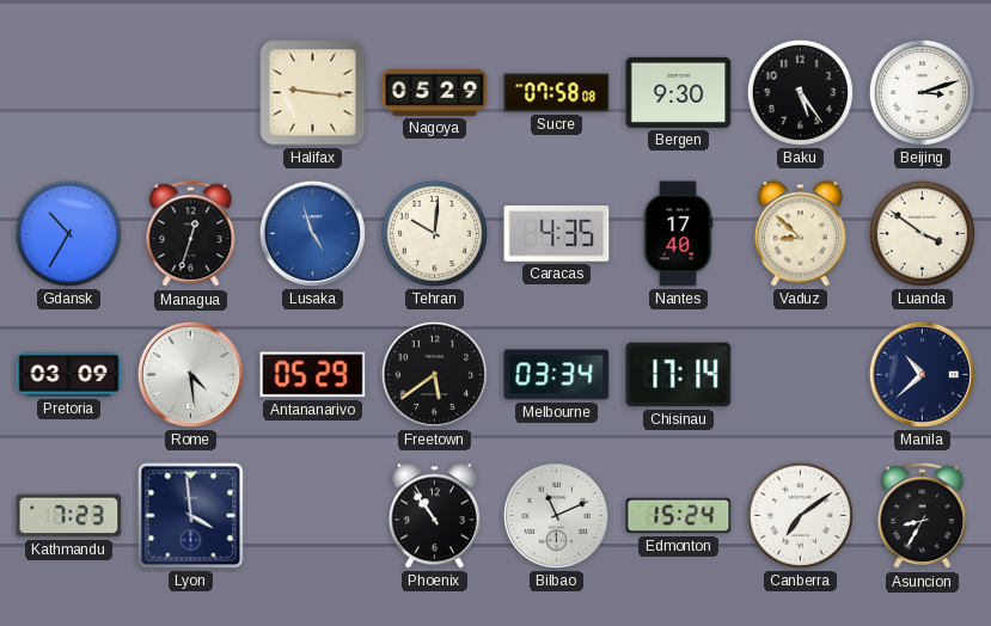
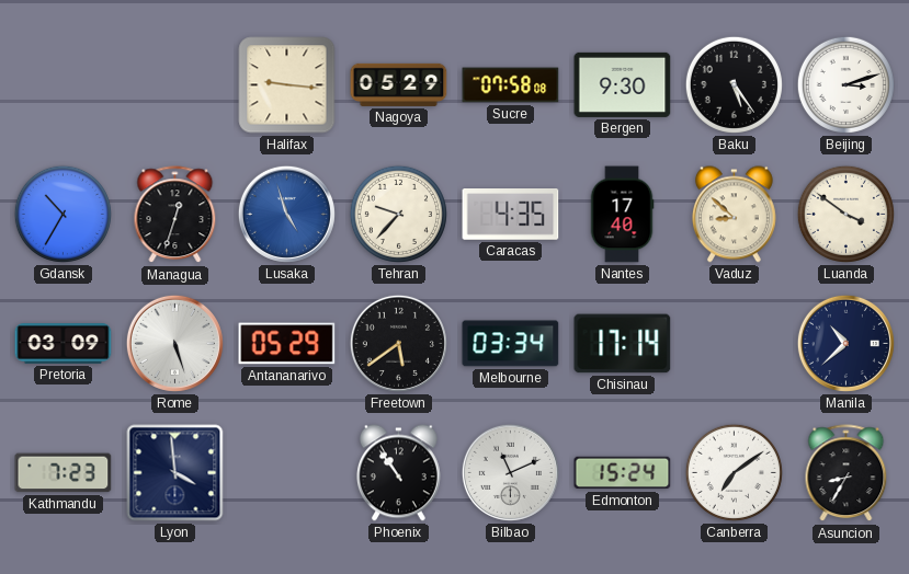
Tehran: 10:01 -> 9:37 (398, 214)
Rome: 4:29 -> 5:27 (174, 343)
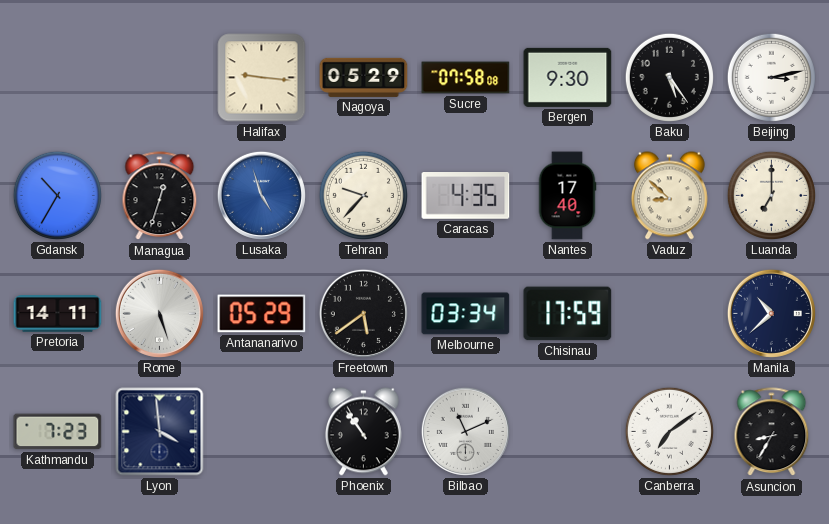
Beijing: 3:12 -> 3:13 (771, 77)
Luanda: 3:51 -> 7:00 (771, 195)
Pretoria: 03:09 -> 14:11 (58, 314)
Chisinau: 17:14 -> 17:59 (568, 314)
Edmonton: 15:24 -> none (623, 473)
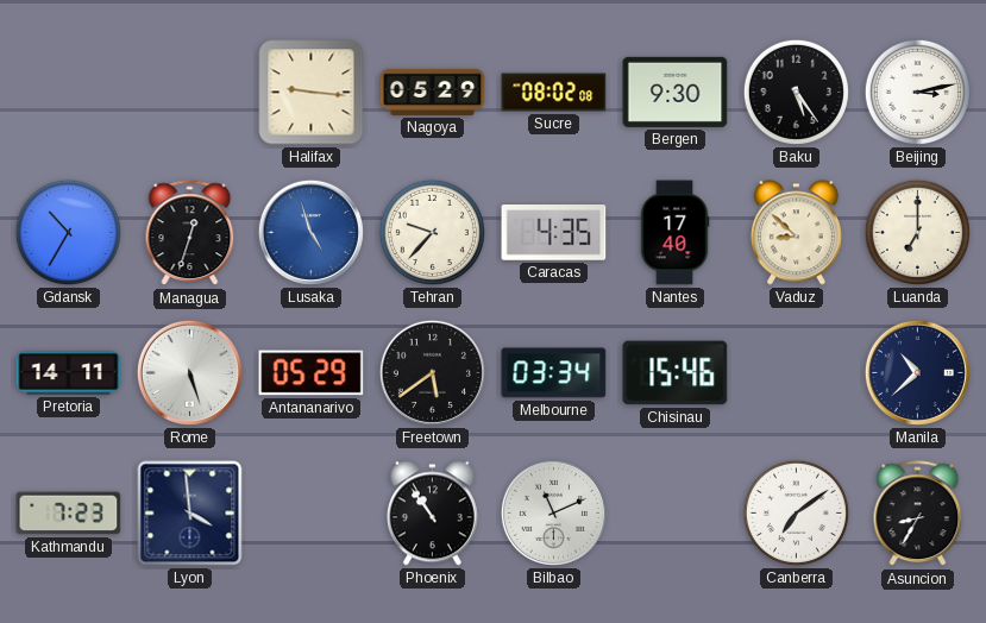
Sucre: 07:58 -> 08:02 (554, 93)
Chisinau: 17:59 -> 15:46 (676, 373)
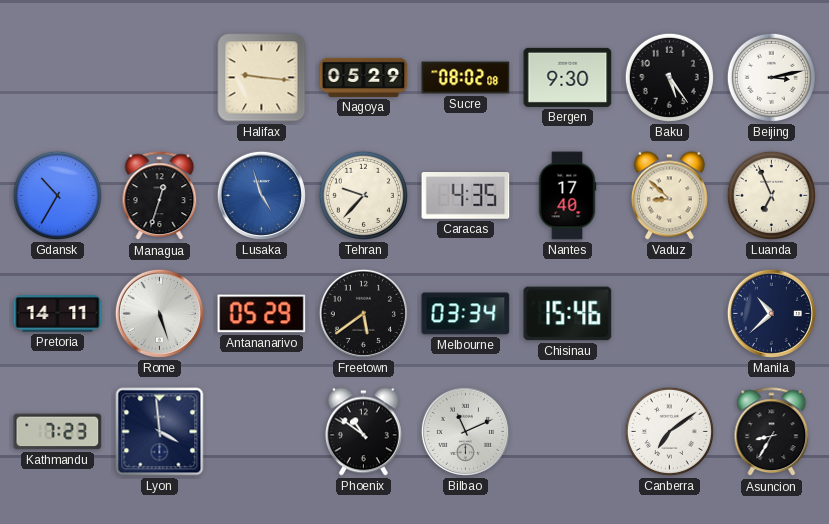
Luanda: 7:00 -> 6:56 (771, 195)
Phoenix: 10:54 -> 10:51 (363, 432)
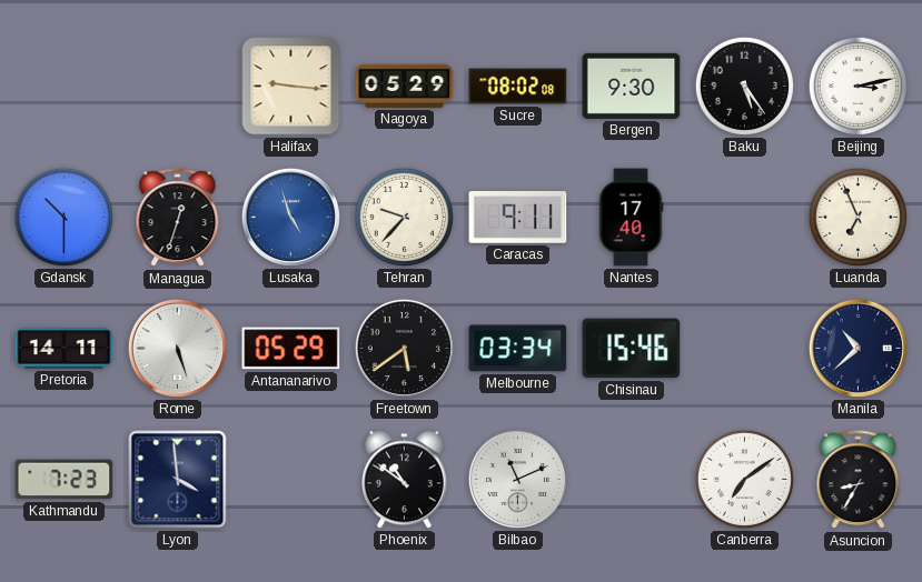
Gdansk: 10:35 -> 10:30 (63, 217)
Caracas: 4:35 -> 9:11 (518, 218)
Vaduz: 8:52 -> none (669, 196)
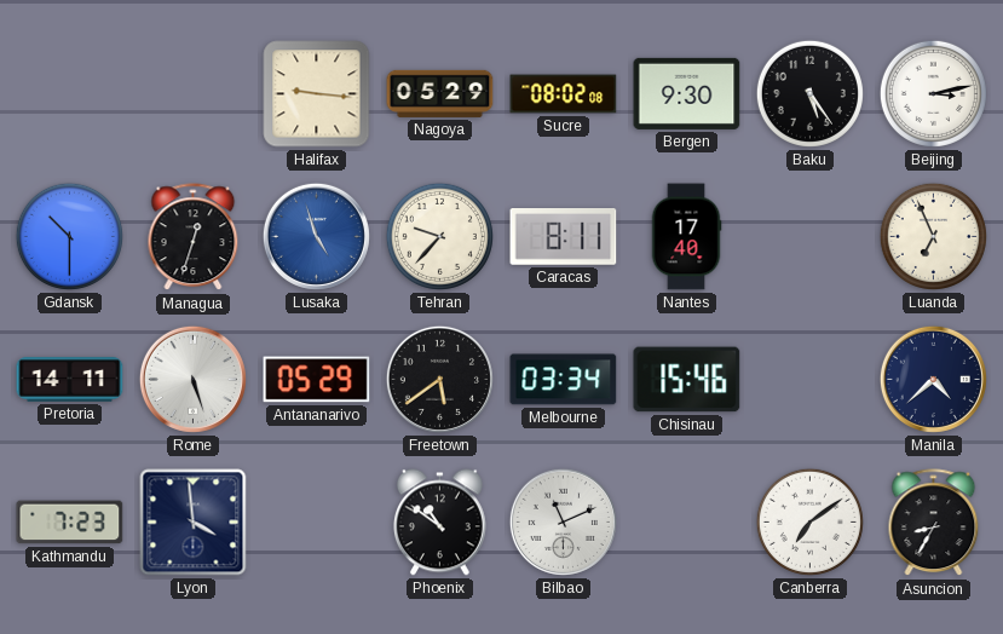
Caracas: 9:11 -> 8:11 (564, 237)
Manila: 10:38 -> 4:38 (933, 379)
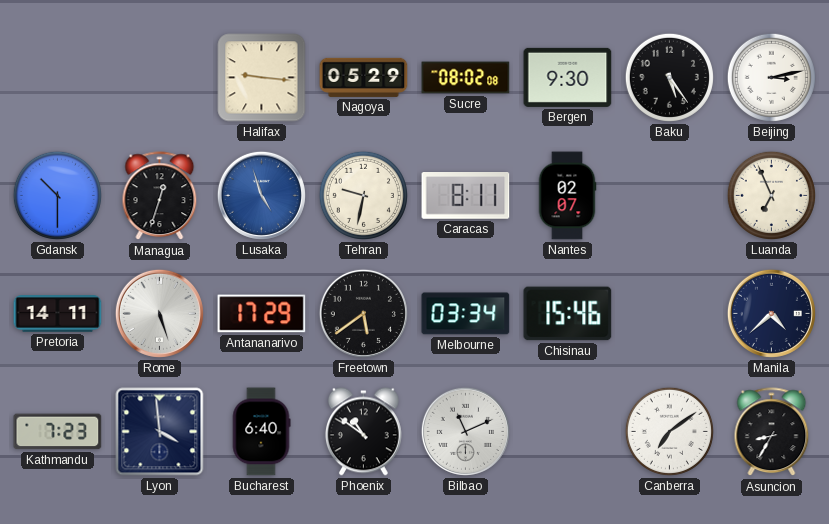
Tehran: 9:37 -> 9:32 (363, 195)
Nantes: 17:40 -> 02:07 (567, 196)
Antananarivo: 05:29 -> 17:29 (262, 314)
Bucharest: none -> 6:40 (261, 432)
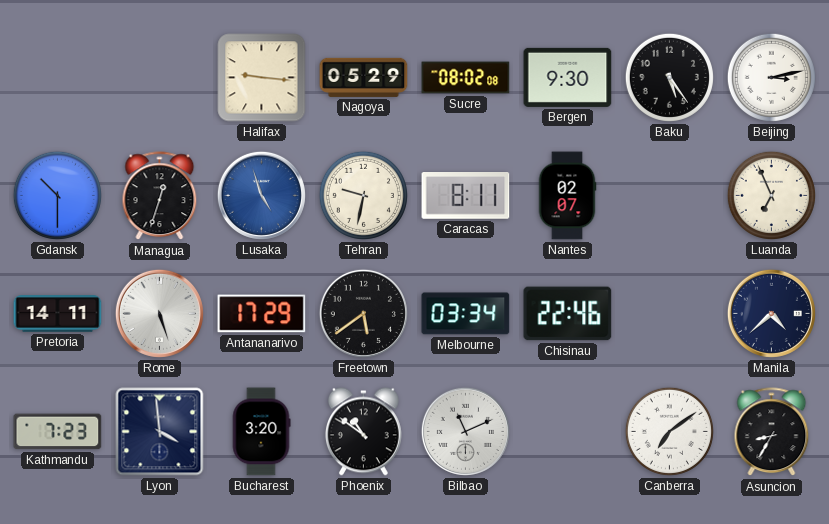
Chisinau: 15:46 -> 22:46 (568, 314)
Bucharest: 6:40 -> 3:20 (261, 432)
